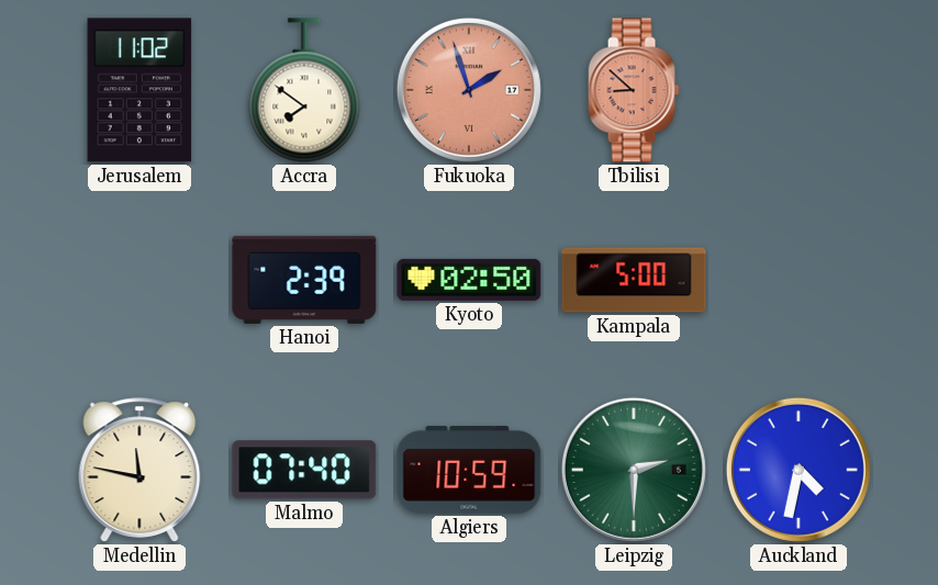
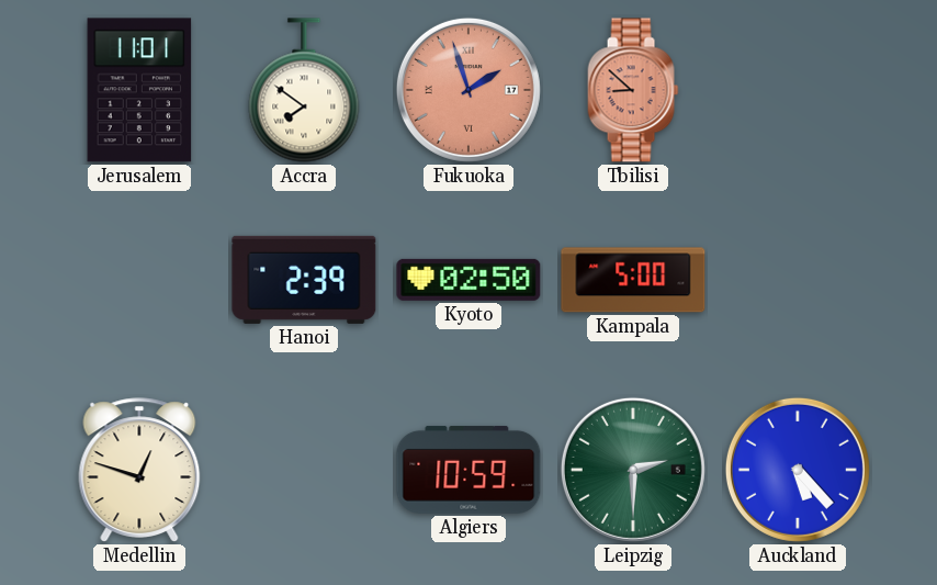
Jerusalem: 11:02 -> 11:01 (139, 90)
Medellin: 11:47 -> 12:48 (139, 470)
Malmo: 07:40 -> none (304, 470)
Auckland: 4:32 -> 5:23 (798, 470)
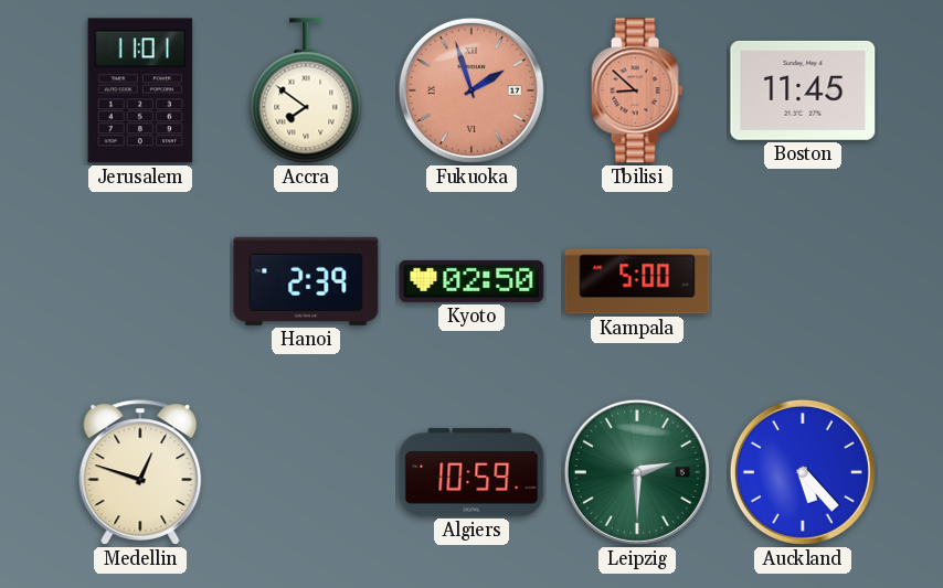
Boston: none -> 11:45 (803, 90)
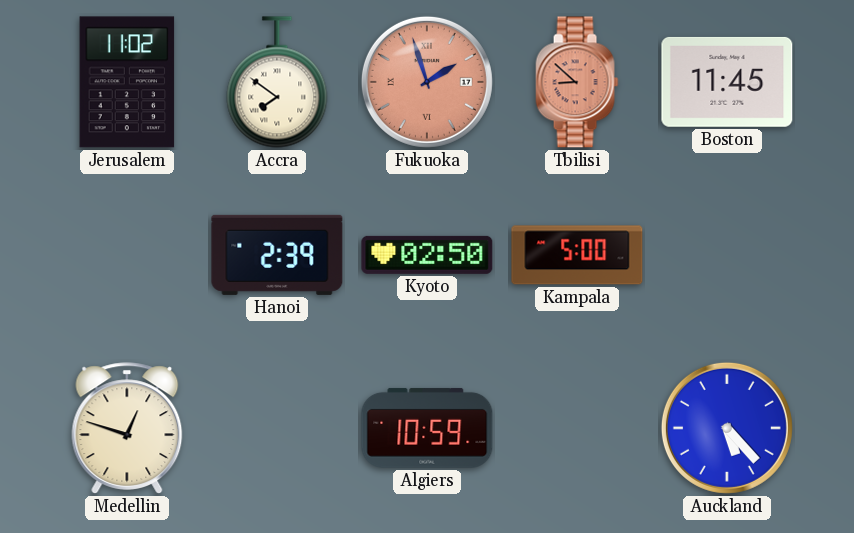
Jerusalem: 11:01 -> 11:02 (127, 82)
Leipzig: 2:30 -> none (637, 472)
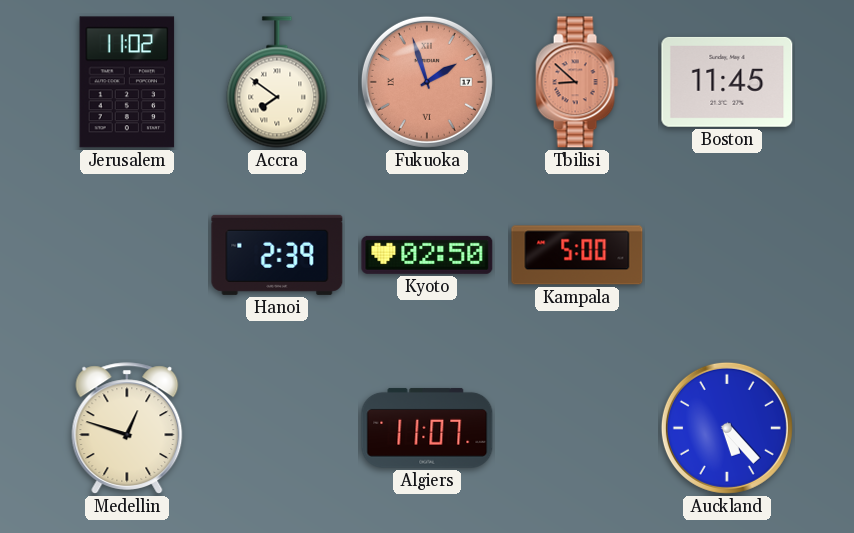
Algiers: 10:59 -> 11:07 (427, 428)
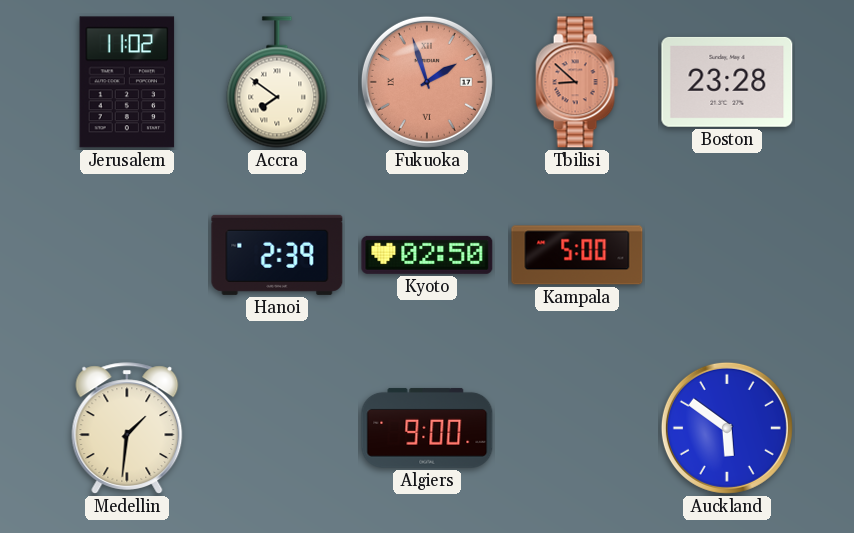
Boston: 11:45 -> 23:28 (727, 82)
Medellin: 12:48 -> 1:31 (127, 428)
Algiers: 11:07 -> 9:00 (427, 428)
Auckland: 5:23 -> 5:51 (727, 428)
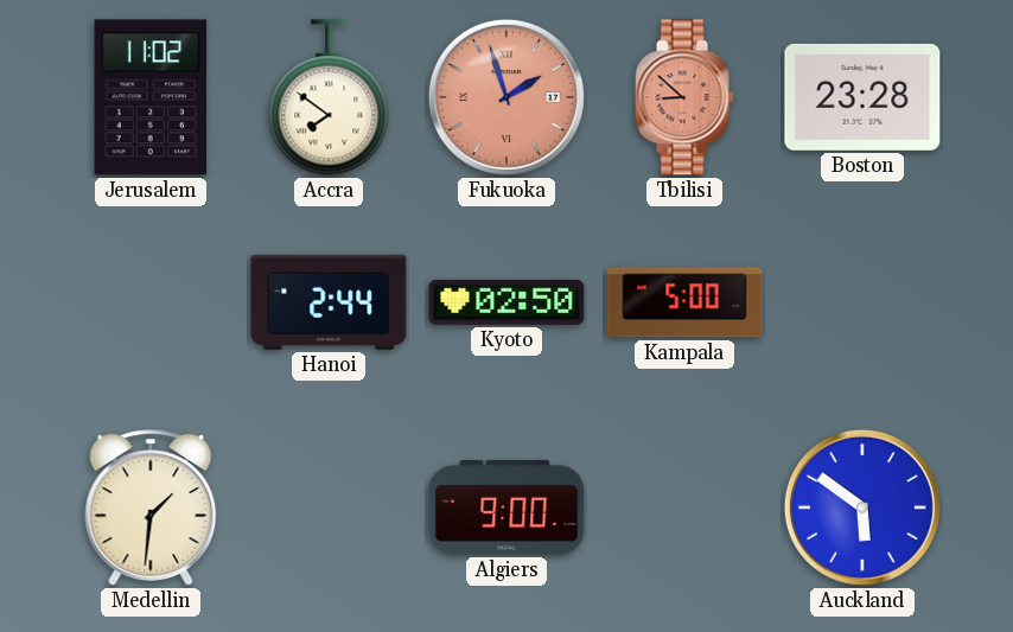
Hanoi: 2:39 -> 2:44 (329, 302)
